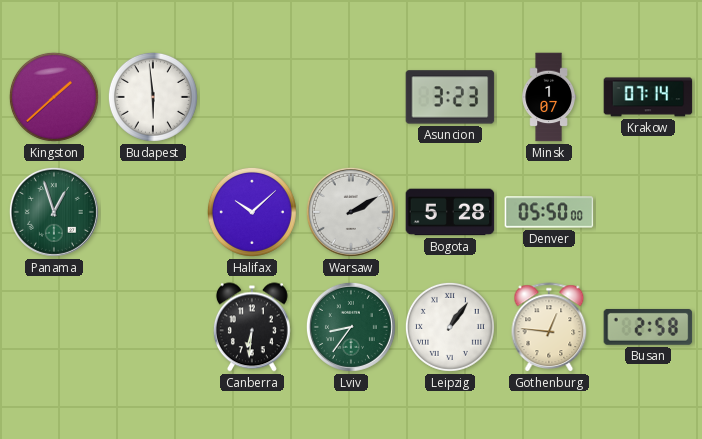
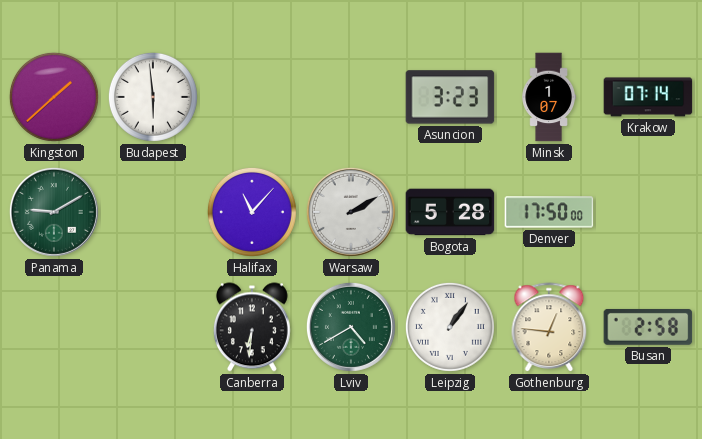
Panama: 12:57 -> 9:10 (54, 212)
Halifax: 10:08 -> 11:07 (252, 212)
Denver: 05:50 -> 17:50 (549, 212)
Lviv: 8:36 -> 4:40 (351, 327)
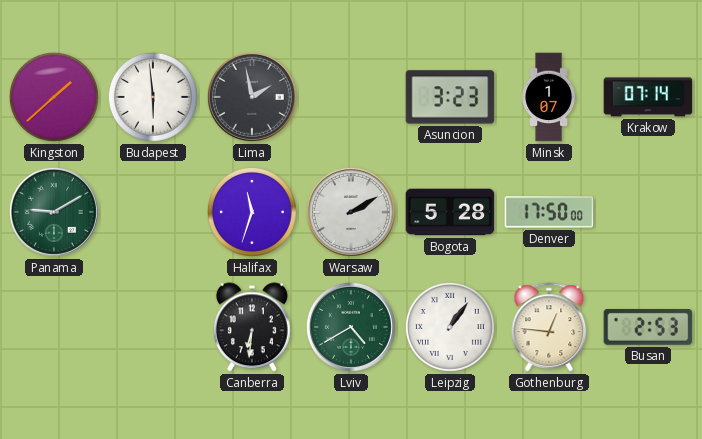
Lima: none -> 1:58 (252, 97)
Halifax: 11:07 -> 11:33 (252, 212)
Busan: 2:58 -> 2:53 (648, 327)
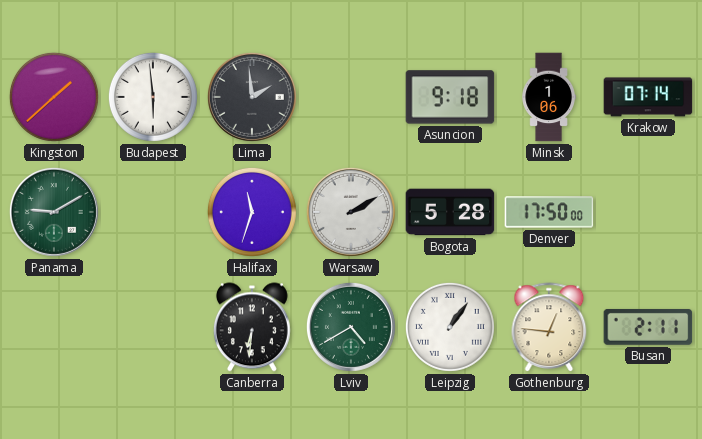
Lima: 1:58 -> 1:59 (252, 97)
Asuncion: 3:23 -> 9:18 (450, 97)
Minsk: 1:07 -> 1:06 (549, 97)
Busan: 2:53 -> 2:11 (648, 327)
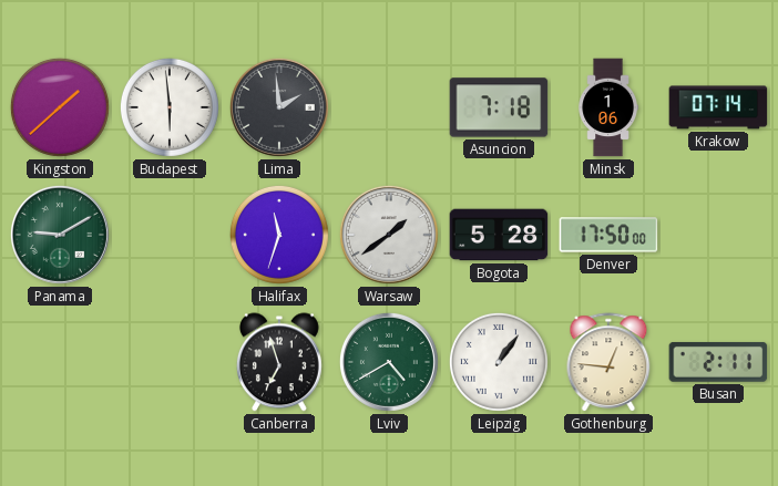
Asuncion: 9:18 -> 7:18 (499, 107)
Warsaw: 2:10 -> 1:39 (389, 235)
Canberra: 6:31 -> 6:57 (279, 362)
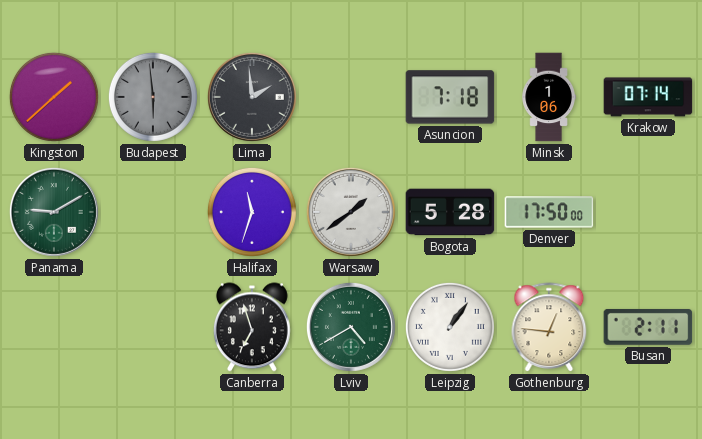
Budapest dial: white -> grey (153, 97)
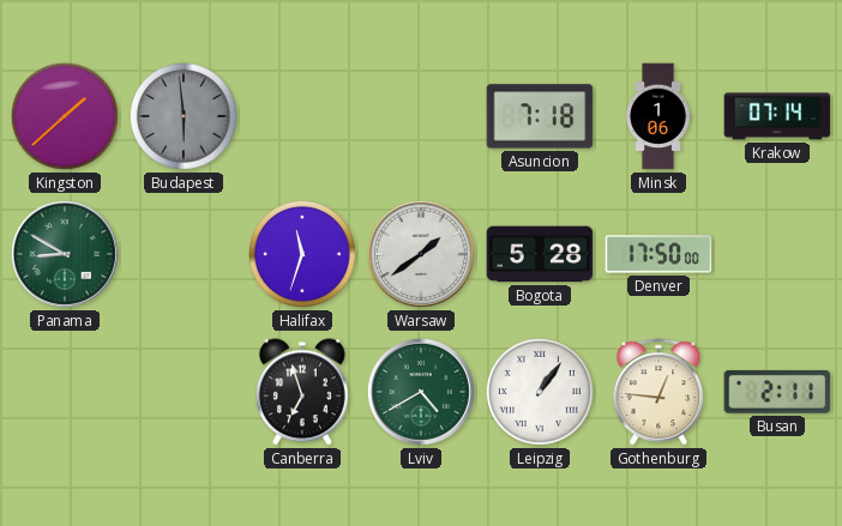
Lima: 1:59 -> none (252, 97)
Panama: 9:10 -> 8:50 (65, 254)
